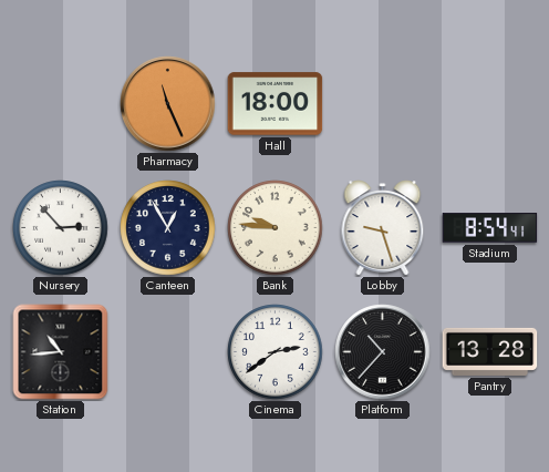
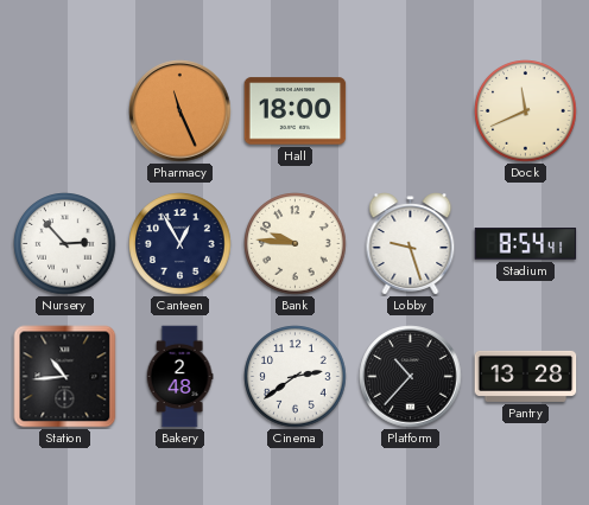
Dock: none -> 11:41 (526, 111)
Bakery: none -> 2:48 (179, 377)
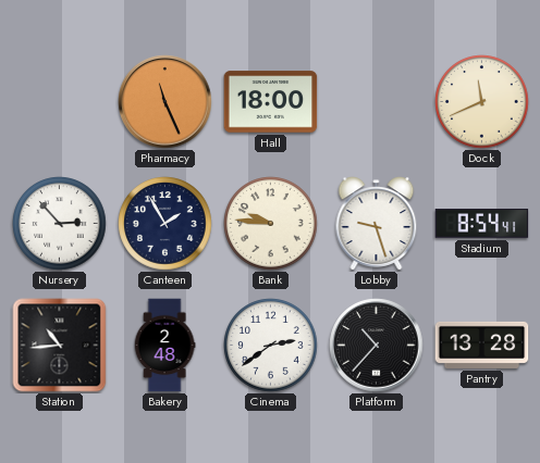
Canteen: 12:55 -> 1:55 (165, 224)
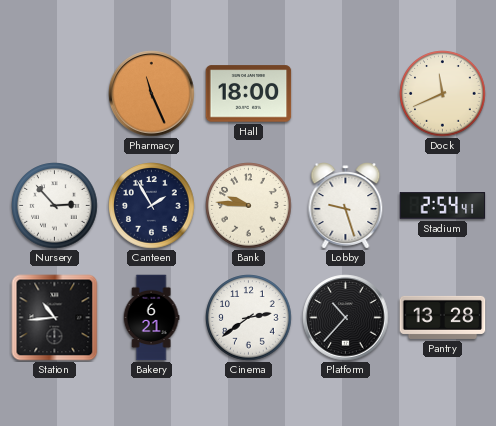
Stadium: 8:54 -> 2:54 (443, 206)
Bakery: 2:48 -> 6:21 (151, 318)
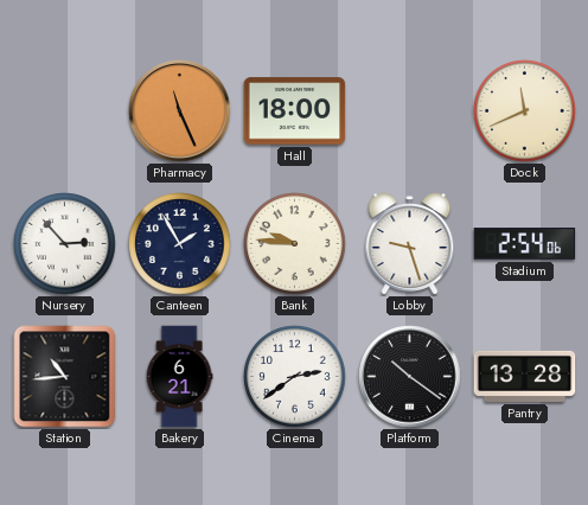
Stadium: 2:54:41 -> 2:54:06 (525, 244)
Platform: 10:37 -> 10:21 (410, 377)
